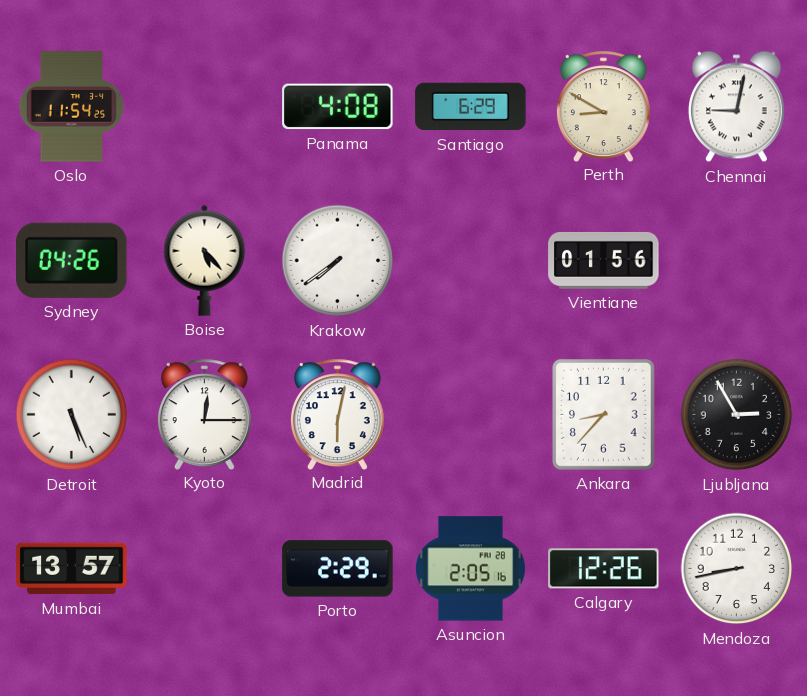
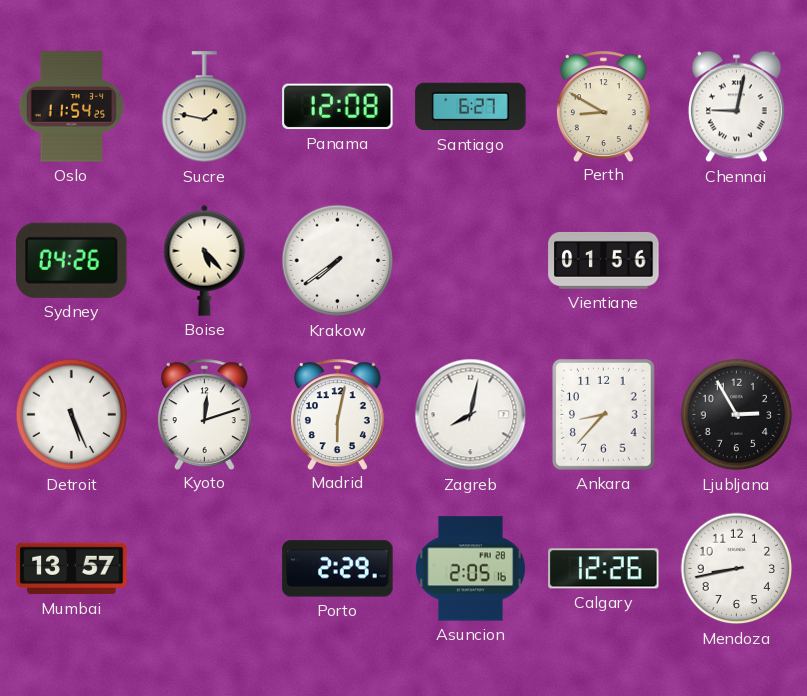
Sucre: none -> 1:47 (205, 107)
Panama: 4:08 -> 12:08 (338, 107)
Santiago: 6:29 -> 6:27 (471, 107)
Kyoto: 12:15 -> 12:12 (204, 414)
Zagreb: none -> 8:02 (471, 415)
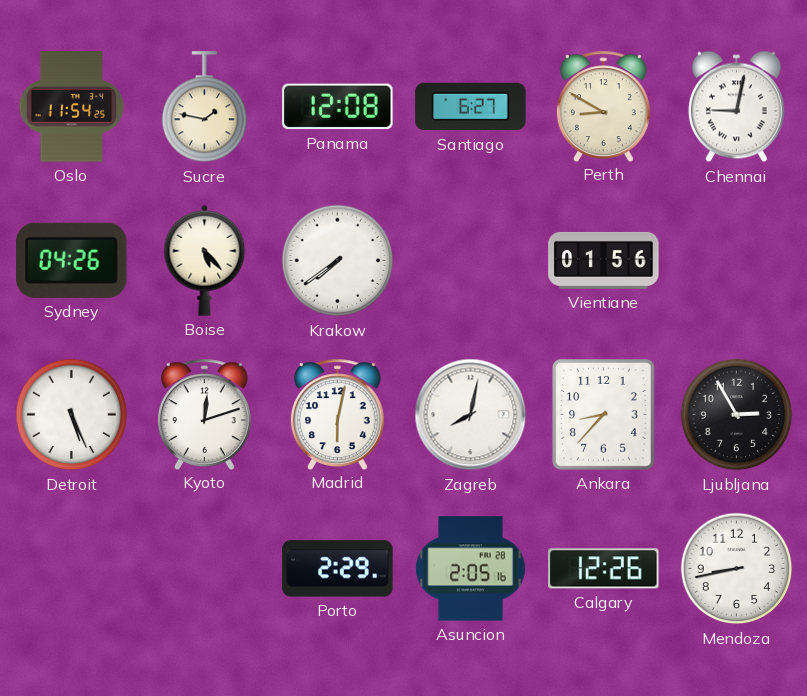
Mumbai: 13:57 -> none (72, 569)
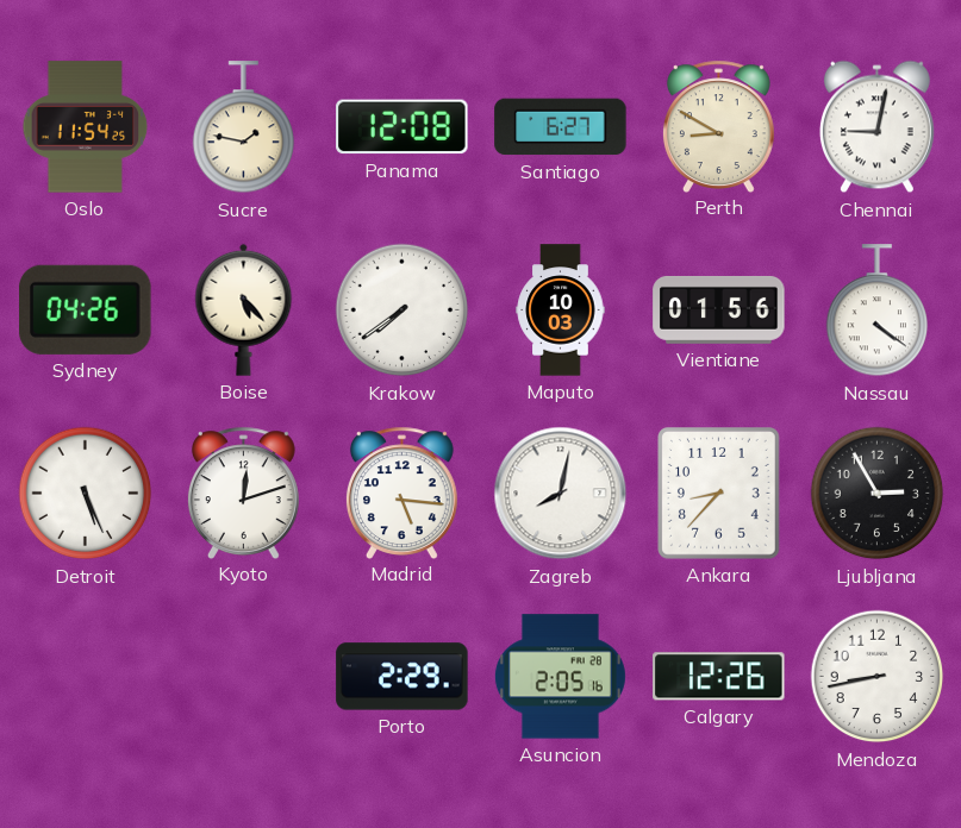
Maputo: none -> 10:03 (561, 310)
Nassau: none -> 4:21 (878, 310)
Madrid: 6:02 -> 5:16 (401, 493)
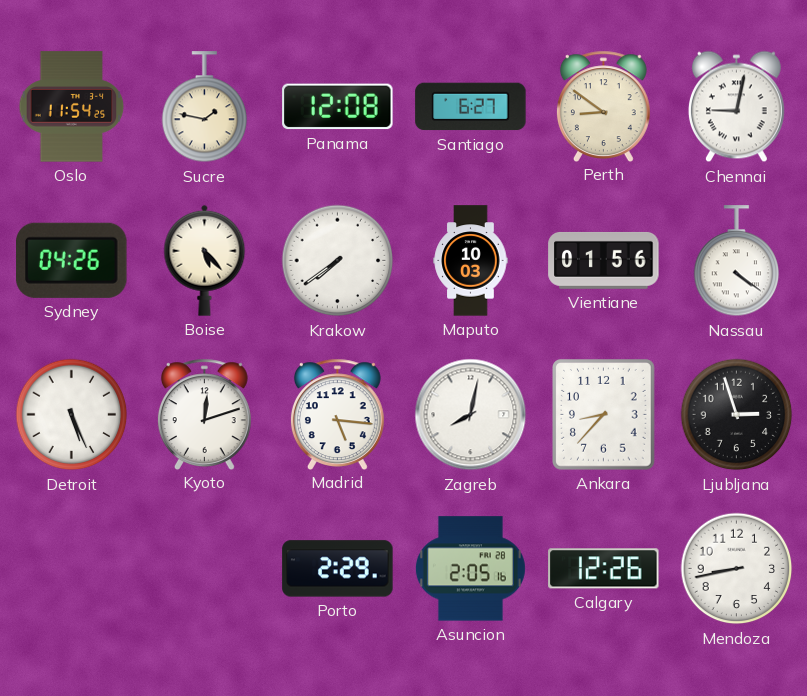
Perth: 8:50 -> 8:51 (603, 106)
Ljubljana: 2:55 -> 2:57 (737, 415)
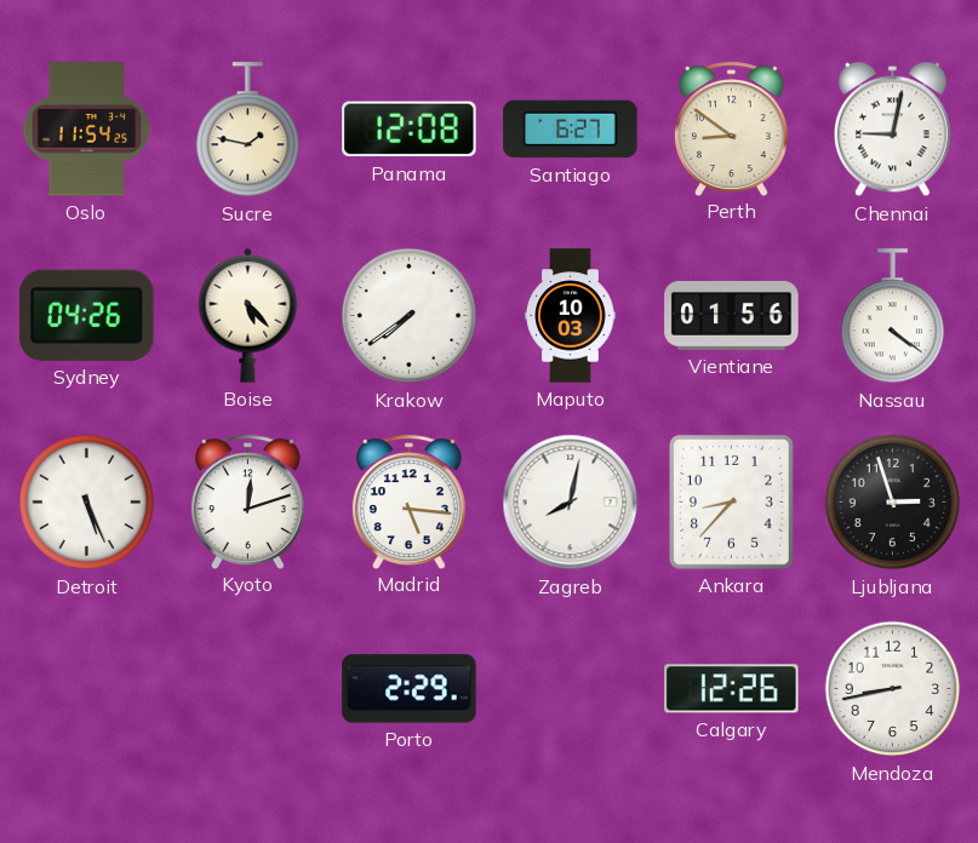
Asuncion: 2:05 -> none (470, 569)
